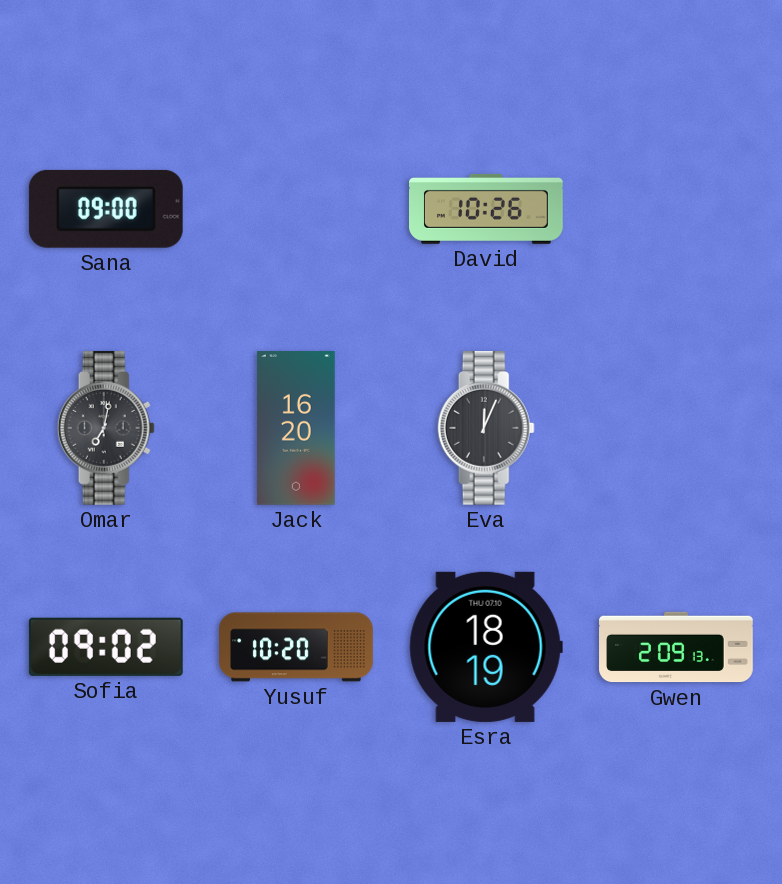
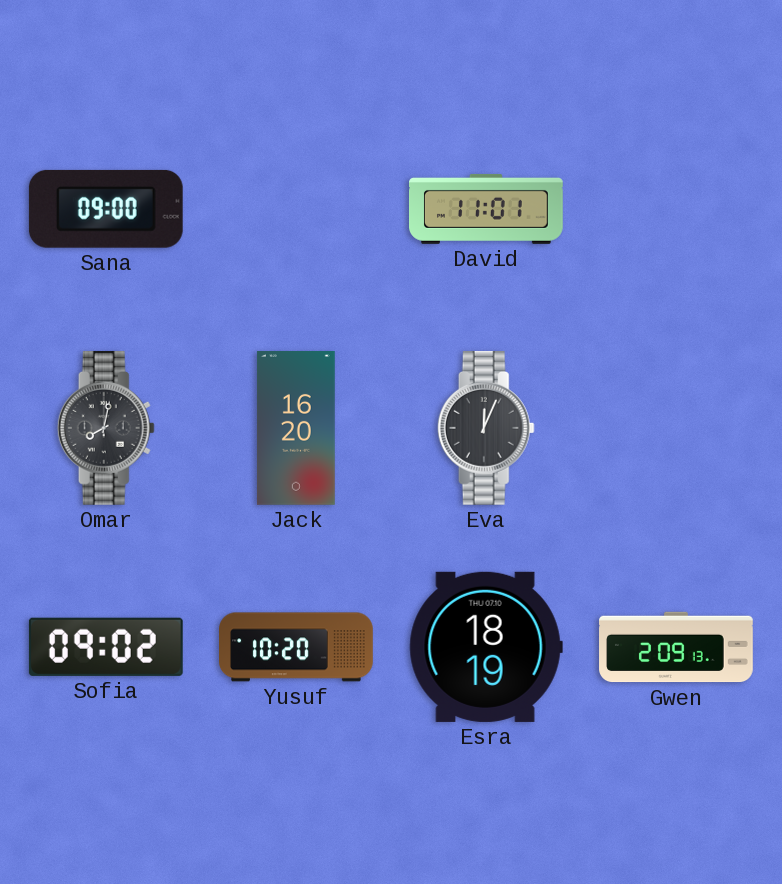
David: 10:26 -> 11:01 (487, 209)
Omar: 7:02 -> 8:02 (106, 428)
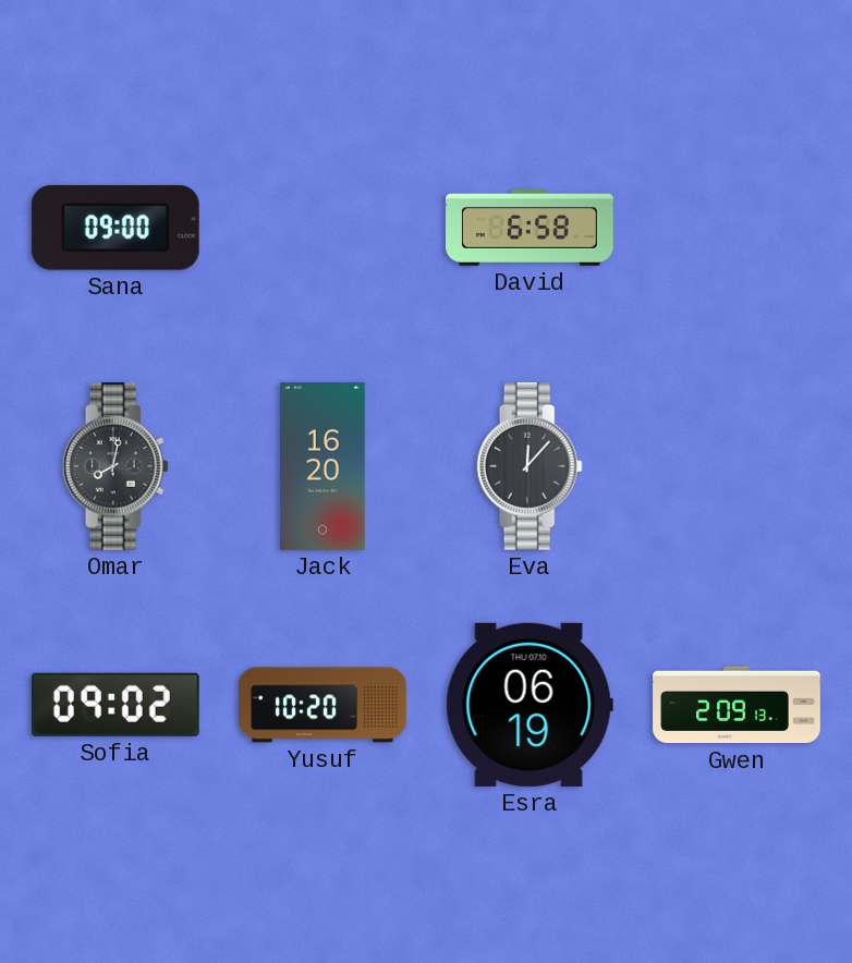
David: 11:01 -> 6:58 (531, 228)
Eva: 12:04 -> 12:07 (530, 466)
Esra: 18:19 -> 06:19 (530, 705)
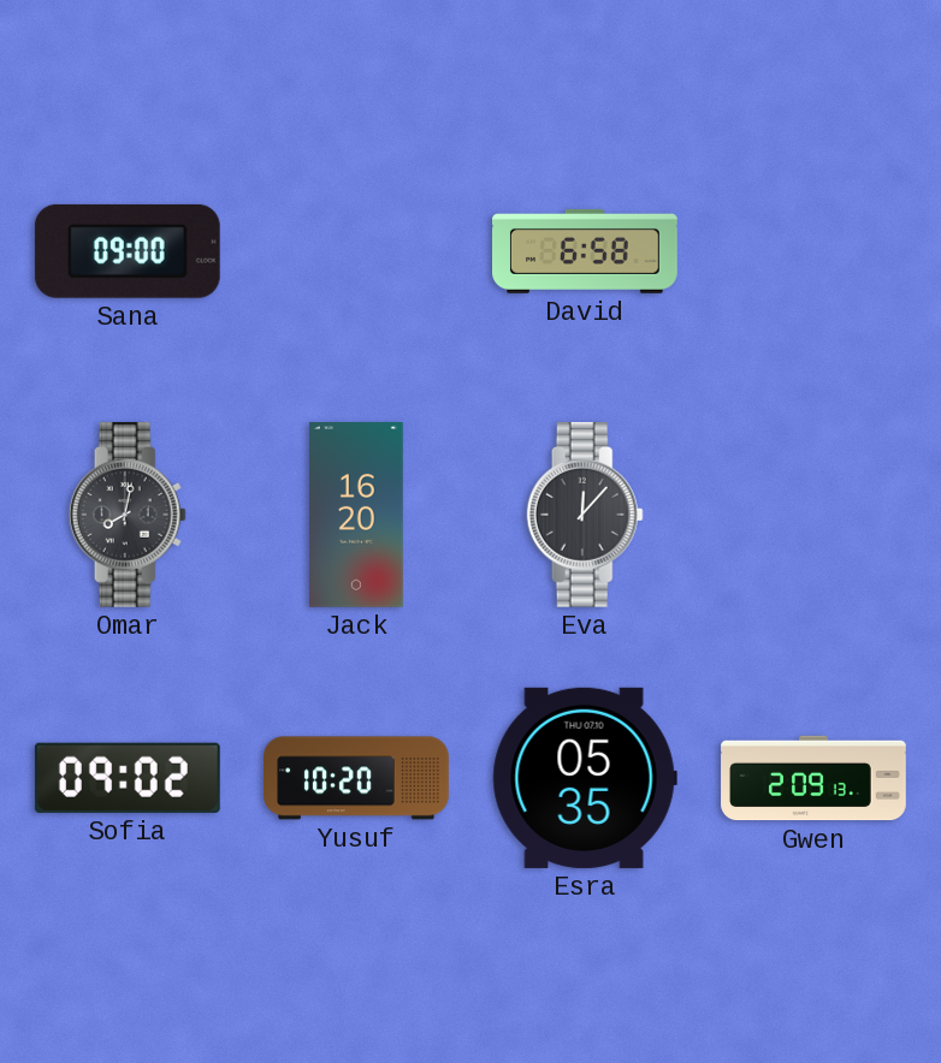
Esra: 06:19 -> 05:35 (585, 778)
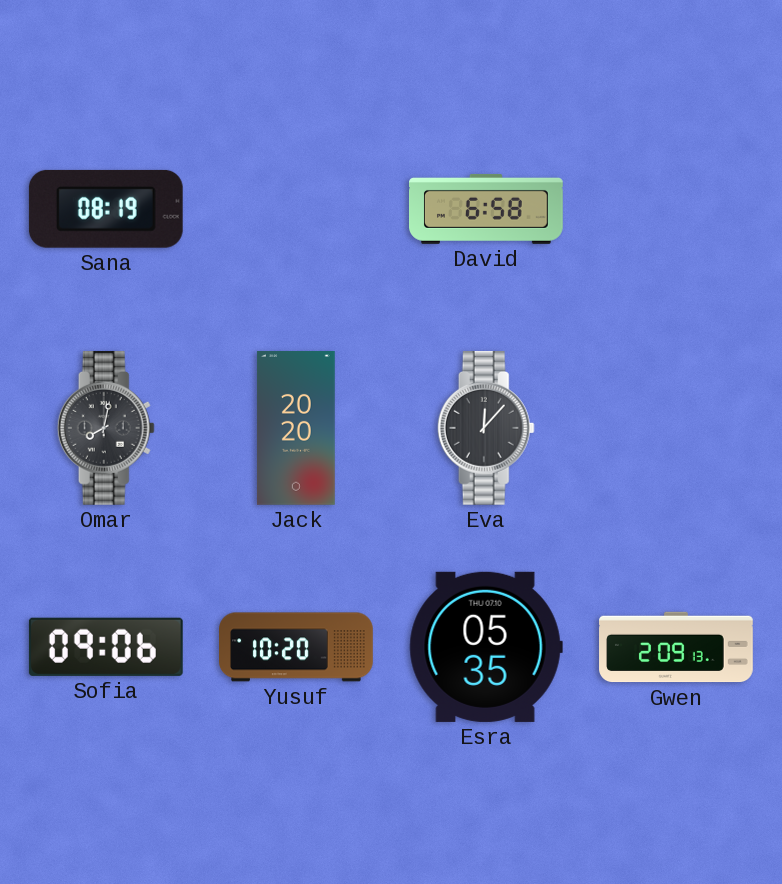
Sana: 09:00 -> 08:19 (106, 209)
Jack: 16:20 -> 20:20 (296, 429)
Sofia: 09:02 -> 09:06 (106, 647)
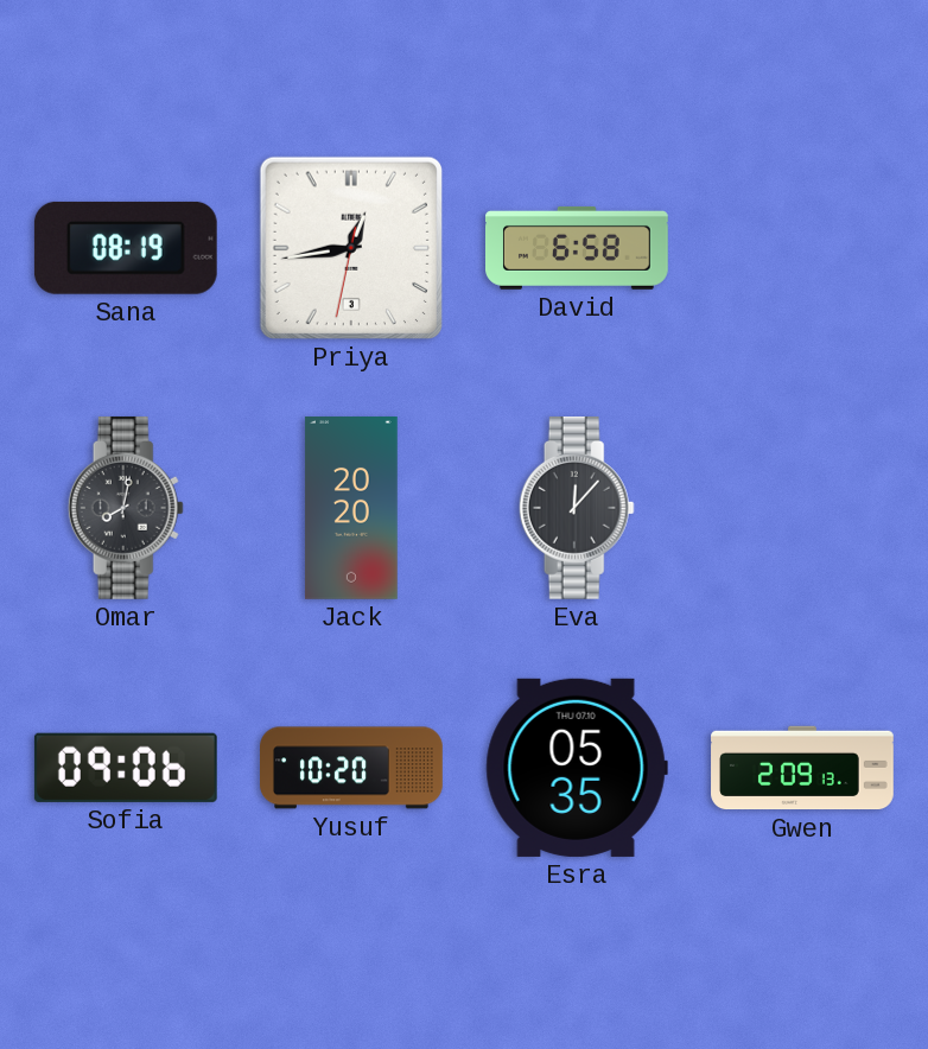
Priya: none -> 12:43 (351, 248)
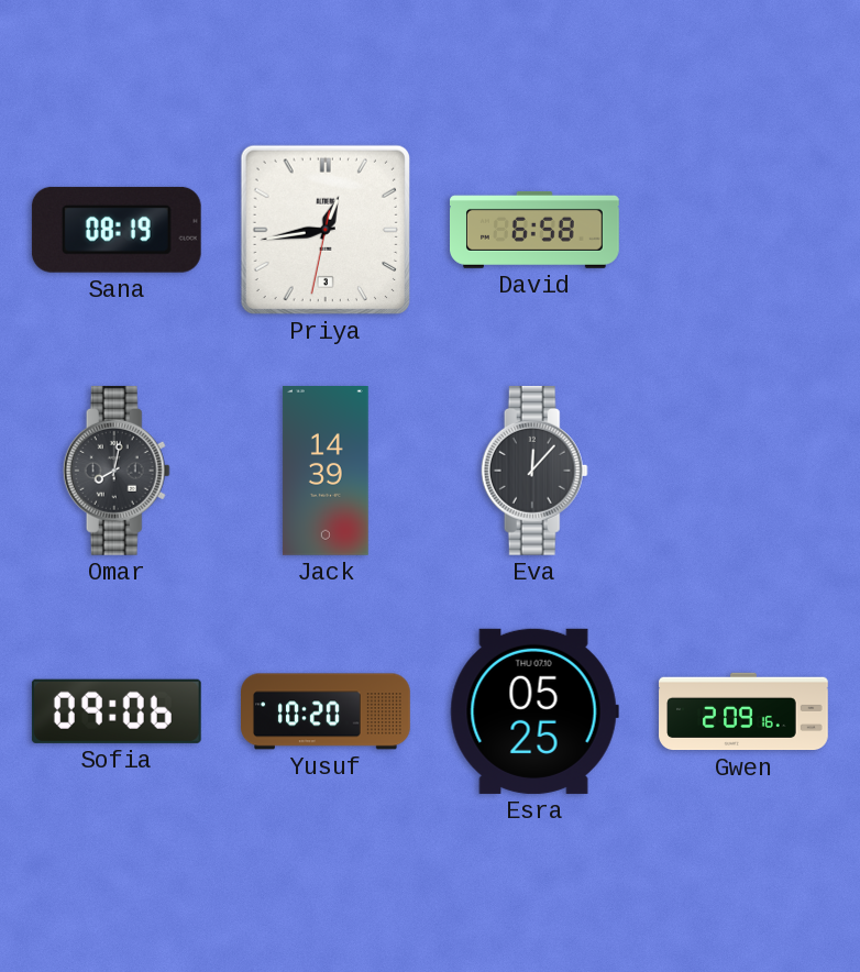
Jack: 20:20 -> 14:39 (326, 472)
Esra: 05:35 -> 05:25 (534, 711)
Gwen: 2:09:13 -> 2:09:16 (743, 711)
